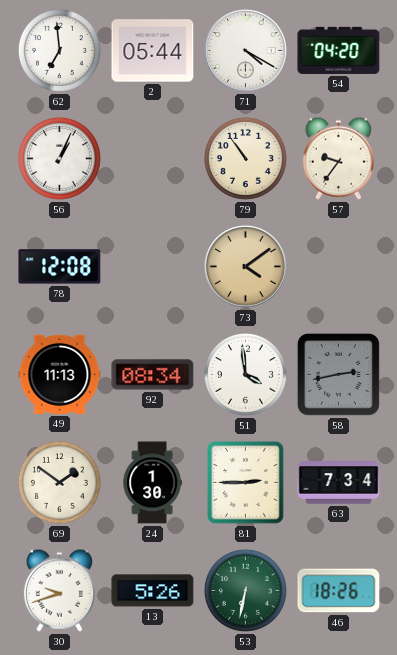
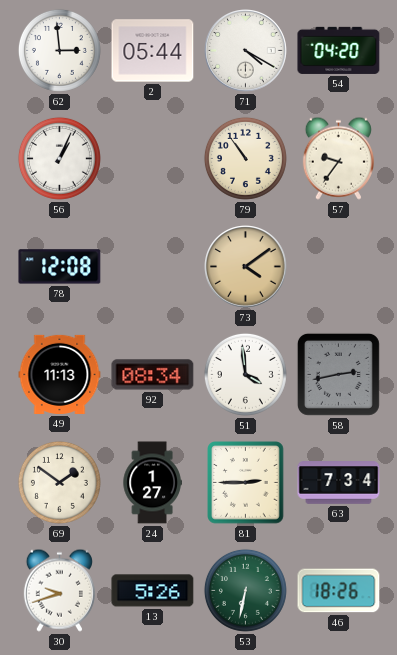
62: 6:59 -> 2:59 (59, 50)
24: 1:30 -> 1:27 (152, 483)
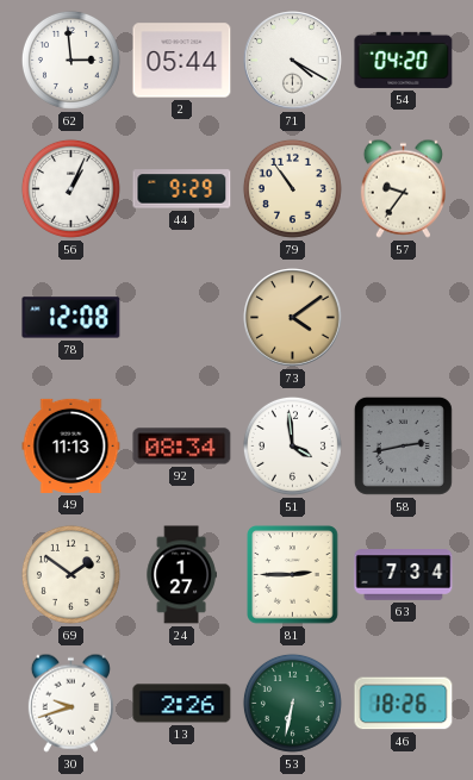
44: none -> 9:29 (182, 189)
13: 5:26 -> 2:26 (182, 704)
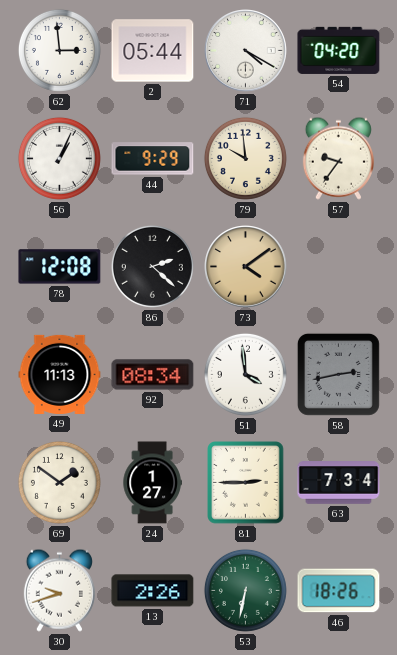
79: 10:54 -> 9:59 (245, 158)
86: none -> 2:22 (152, 266)
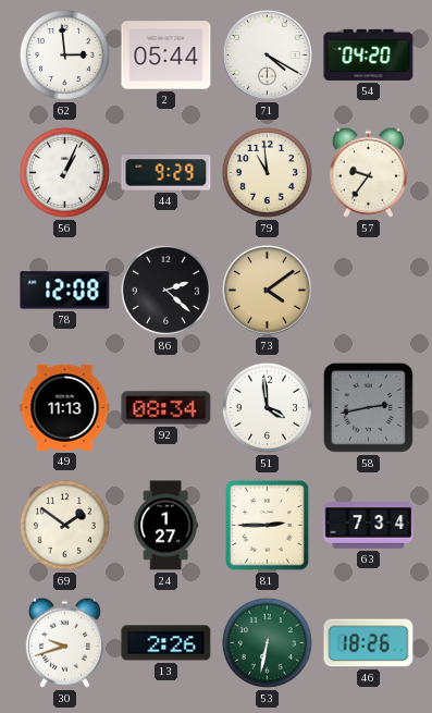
79: 9:59 -> 10:59 (267, 172)
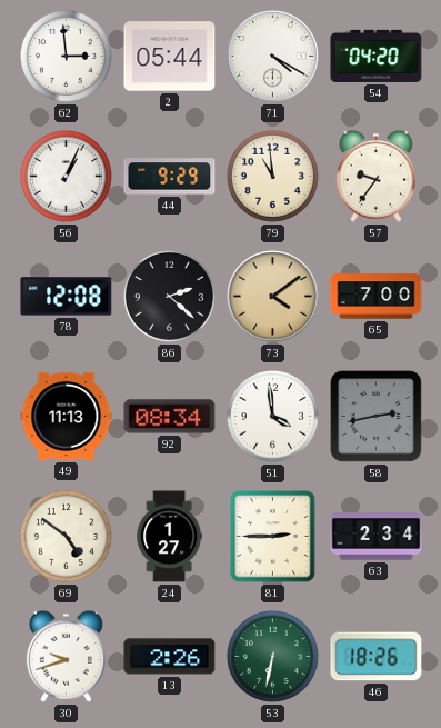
65: none -> 7:00 (377, 297)
69: 1:51 -> 4:51 (66, 536)
63: 7:34 -> 2:34 (377, 537)
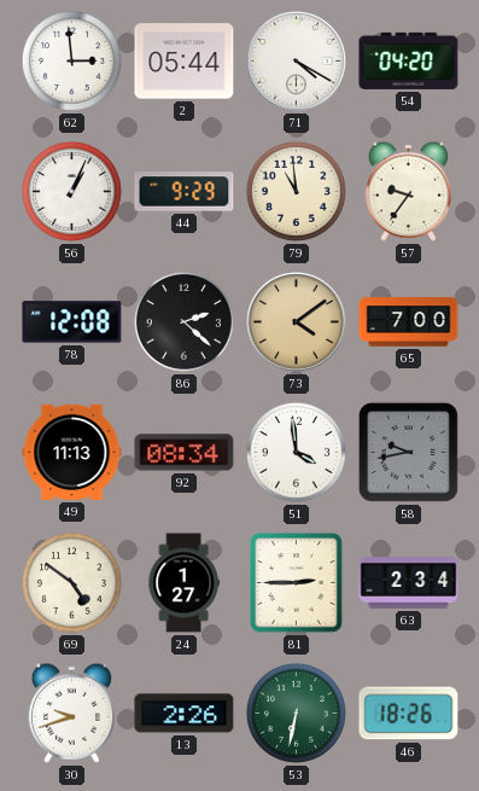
58: 2:43 -> 9:43 (408, 452)
